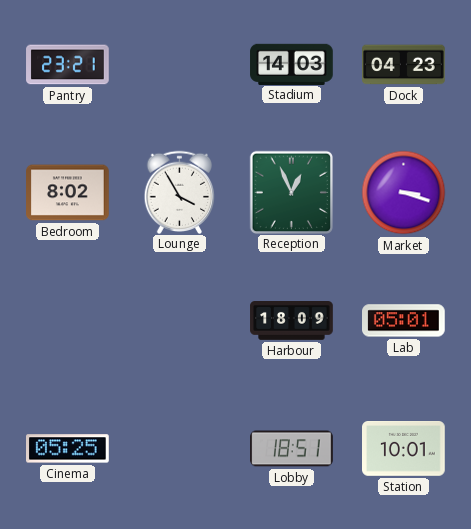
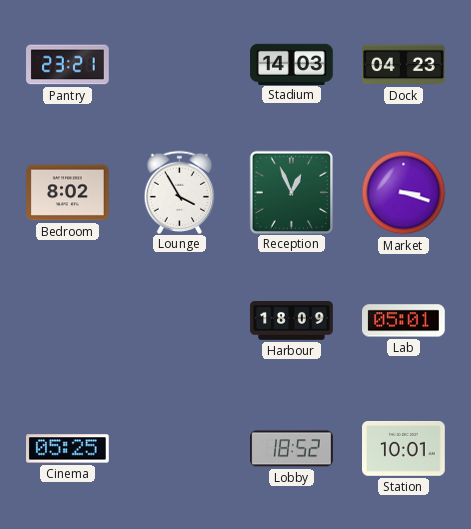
Lobby: 18:51 -> 18:52 (292, 449)
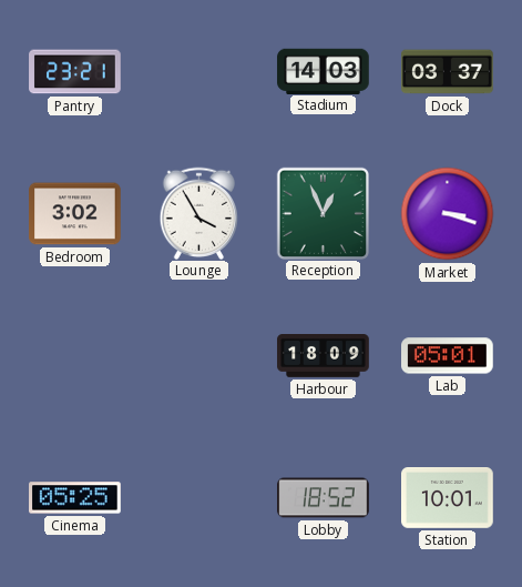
Dock: 04:23 -> 03:37 (448, 72)
Bedroom: 8:02 -> 3:02 (75, 214)
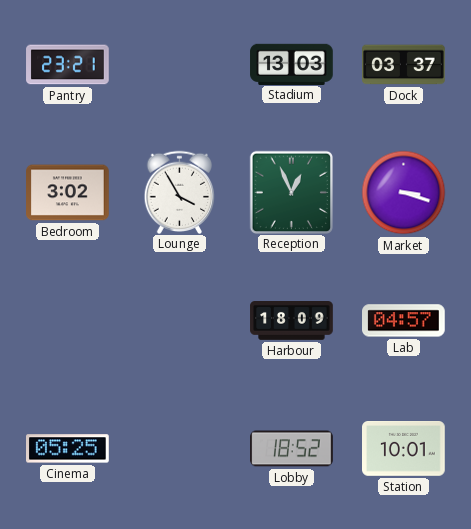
Stadium: 14:03 -> 13:03 (292, 64)
Lab: 05:01 -> 04:57 (404, 321)
